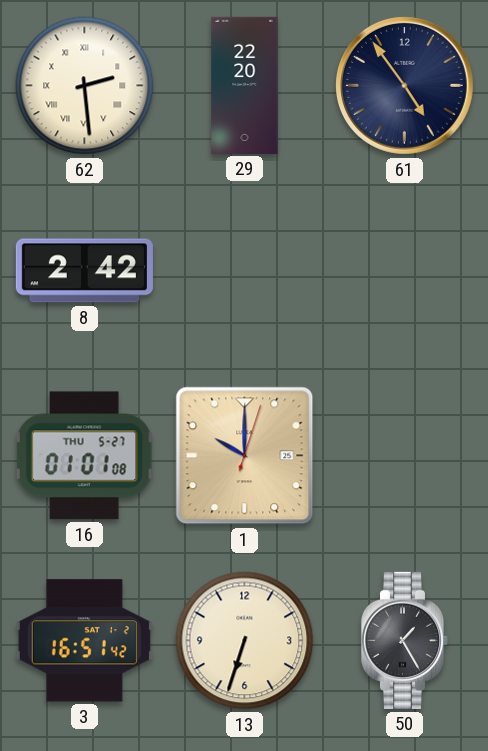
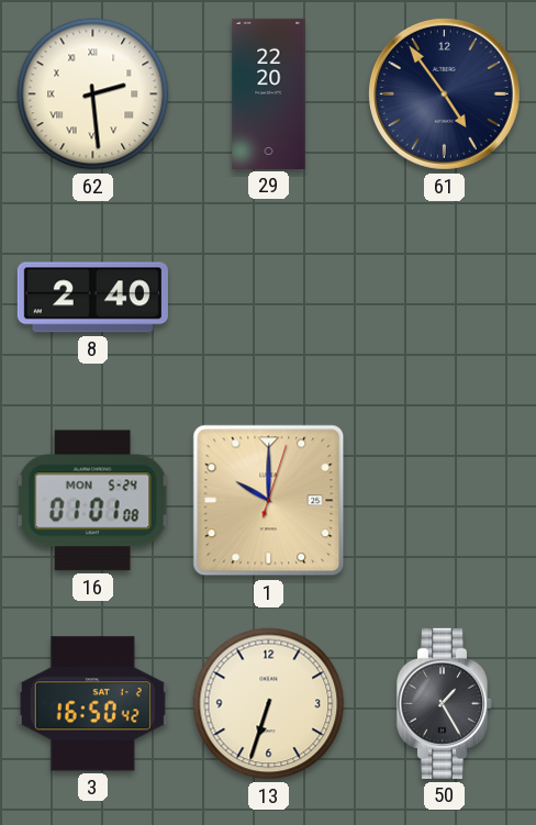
8: 2:42 -> 2:40 (92, 298)
16 date: THU 5-27 -> MON 5-24 (92, 501)
3: 16:51 -> 16:50 (92, 704)
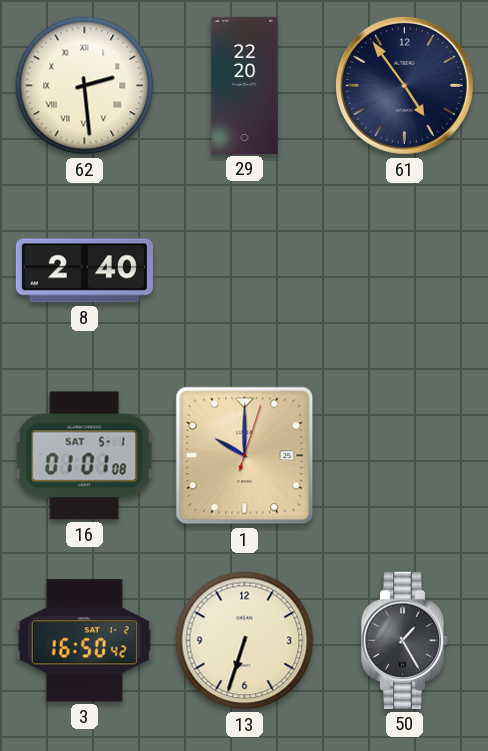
16 date: MON 5-24 -> SAT 5-1 (84, 456)
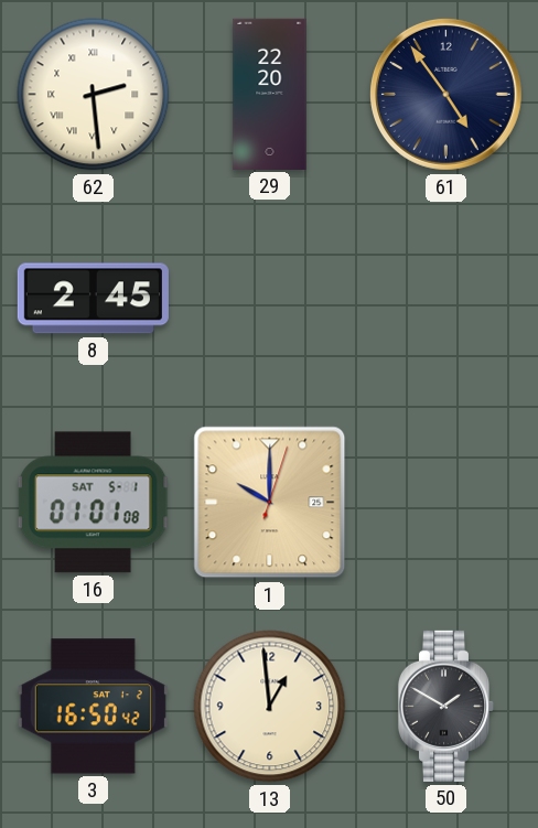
8: 2:40 -> 2:45 (93, 299)
13: 6:33 -> 12:59 (270, 707)
50: 1:25 -> 1:50 (446, 706)
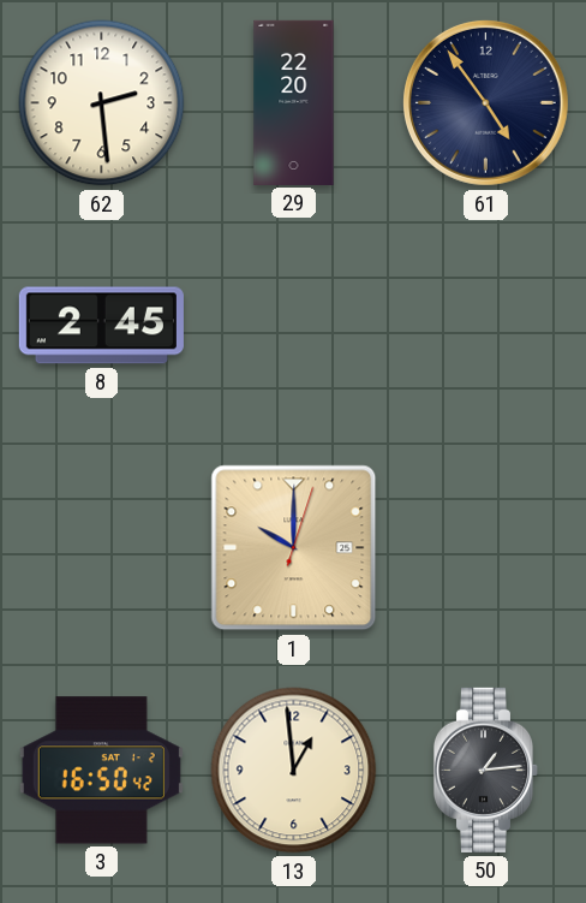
62 numerals: Roman -> Arabic (102, 103)
16: 01:01 -> none (93, 503)
50: 1:50 -> 1:14 (486, 770)
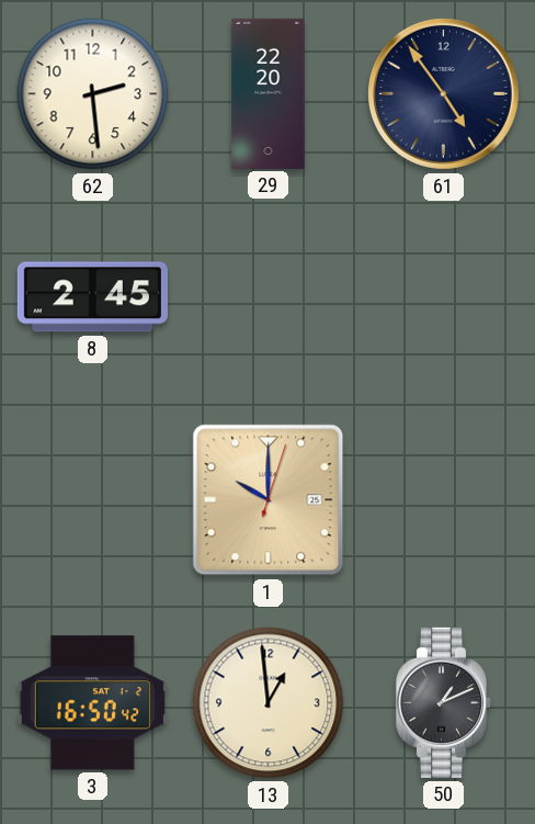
50: 1:14 -> 1:11 (444, 702)
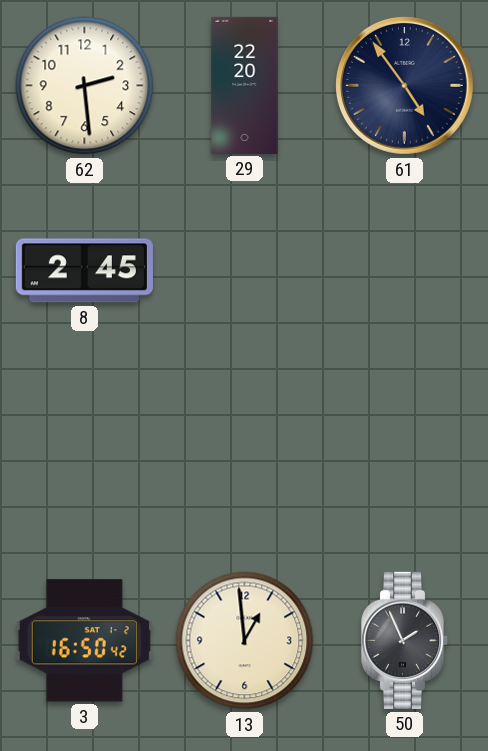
1: 10:00 -> none (269, 500)
50: 1:11 -> 1:56 (405, 640)
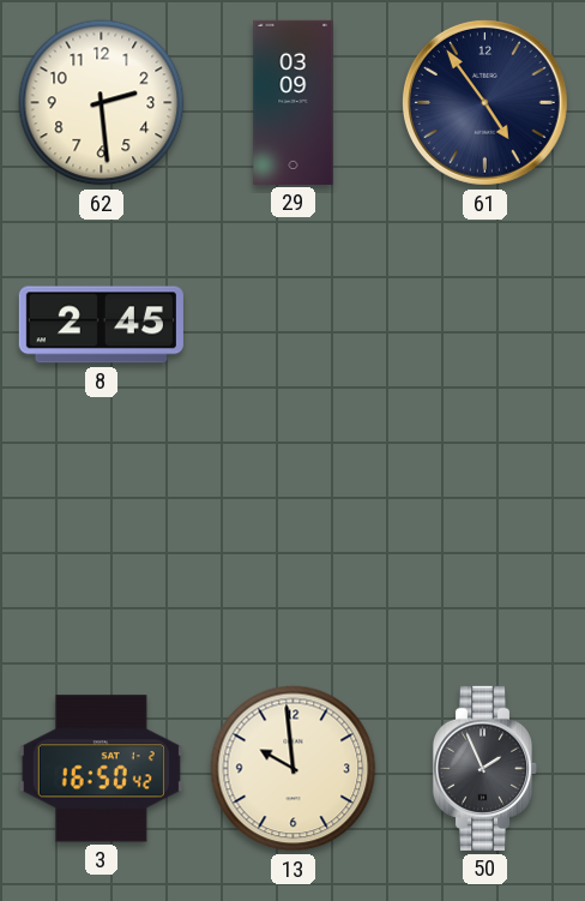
29: 22:20 -> 03:09 (294, 102)
13: 12:59 -> 9:59 (294, 769)
